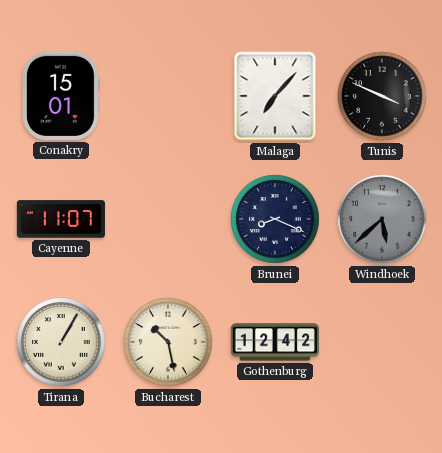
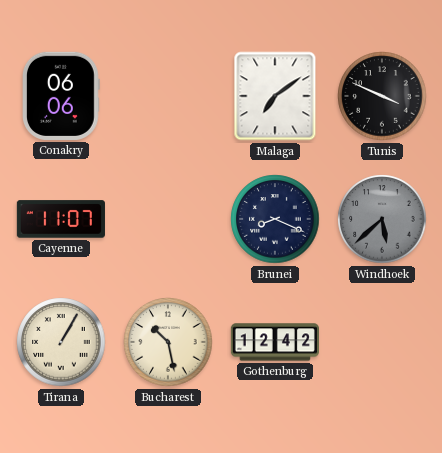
Conakry: 15:01 -> 06:06 (62, 96)
Malaga: 7:07 -> 7:09 (275, 96)
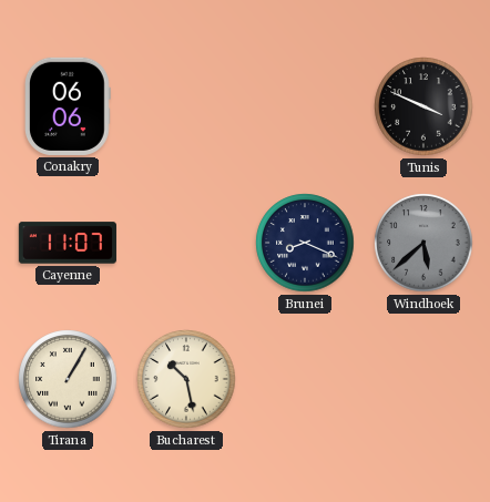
Malaga: 7:09 -> none (275, 96)
Gothenburg: 12:42 -> none (274, 342)
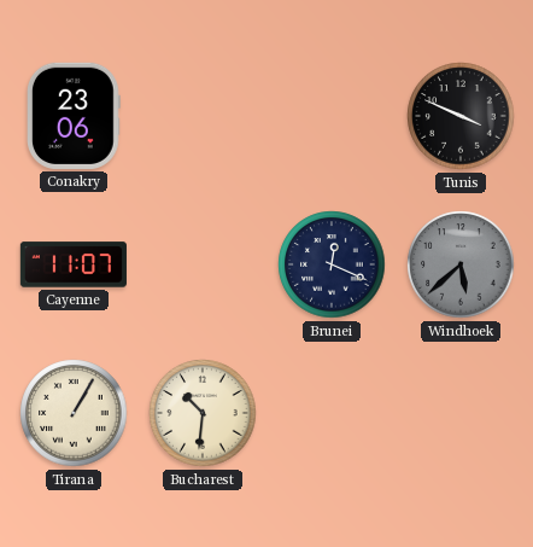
Conakry: 06:06 -> 23:06 (75, 116)
Brunei: 8:19 -> 12:19 (332, 264)
Bucharest: 10:28 -> 10:31 (203, 413)
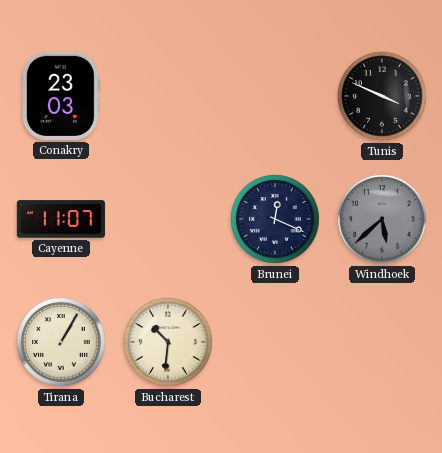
Conakry: 23:06 -> 23:03 (62, 96)
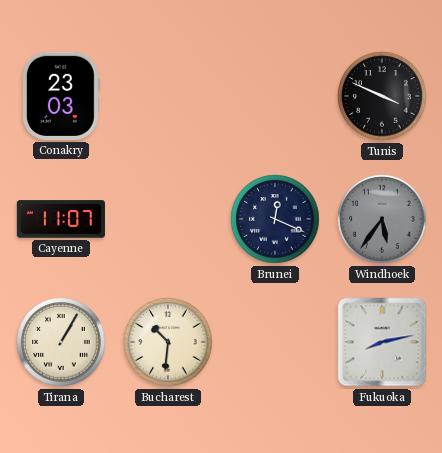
Windhoek: 5:38 -> 5:36 (382, 219)
Fukuoka: none -> 8:13 (382, 342)
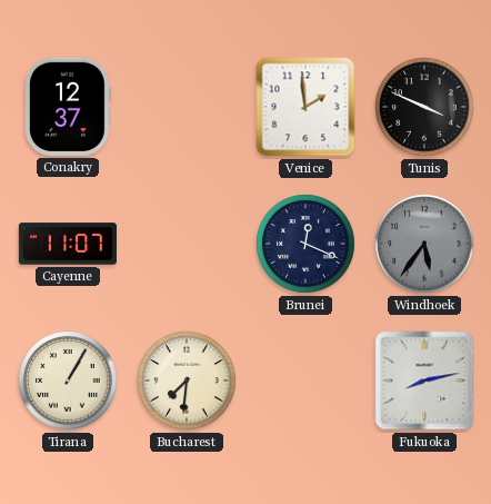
Conakry: 23:03 -> 12:37 (69, 107)
Venice: none -> 1:59 (305, 107)
Bucharest: 10:31 -> 7:31 (187, 381)
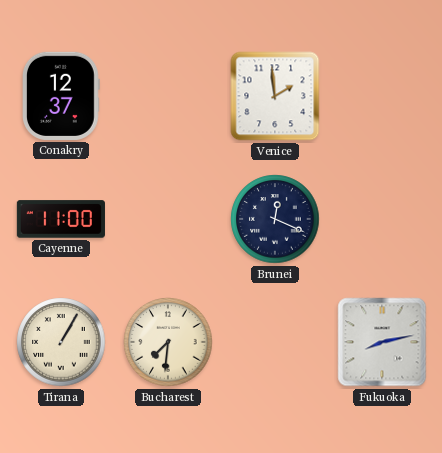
Tunis: 3:49 -> none (424, 107)
Cayenne: 11:07 -> 11:00 (61, 219)
Windhoek: 5:36 -> none (424, 244)
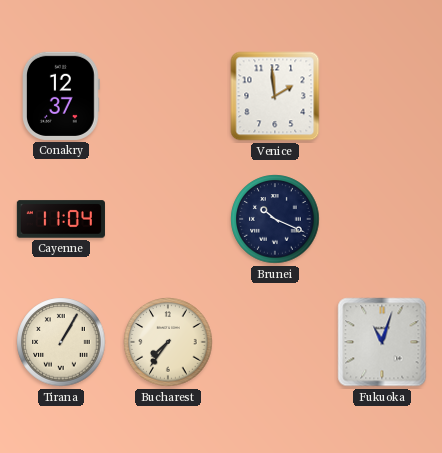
Cayenne: 11:00 -> 11:04 (61, 219)
Brunei: 12:19 -> 10:19 (275, 219)
Bucharest: 7:31 -> 7:36 (168, 342)
Fukuoka: 8:13 -> 11:03 (382, 342)
